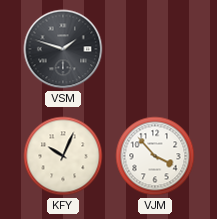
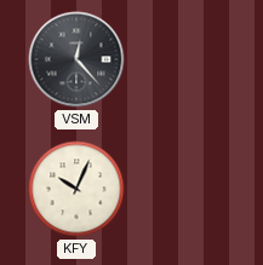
VSM: 1:48 -> 12:23 (76, 59)
VJM: 3:53 -> none (155, 156)
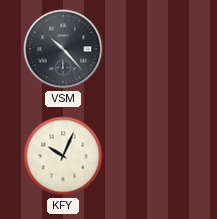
VSM: 12:23 -> 10:23 (63, 49)
